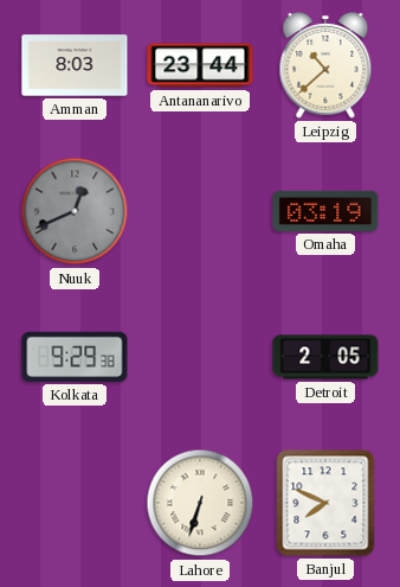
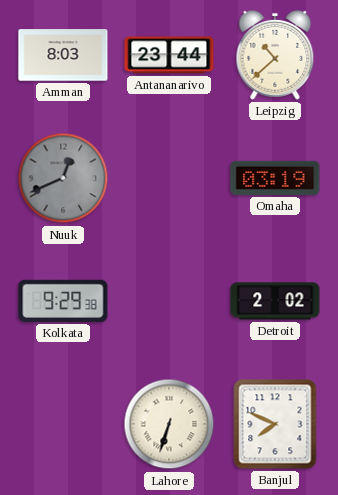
Detroit: 2:05 -> 2:02 (275, 301)
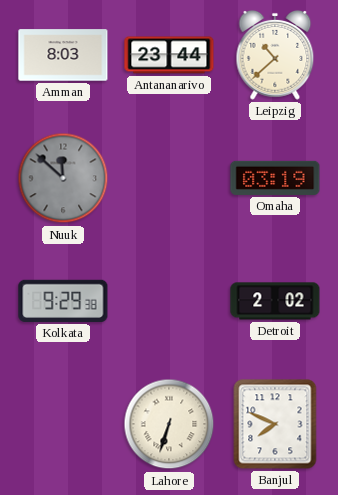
Nuuk: 12:41 -> 11:52 (63, 178)
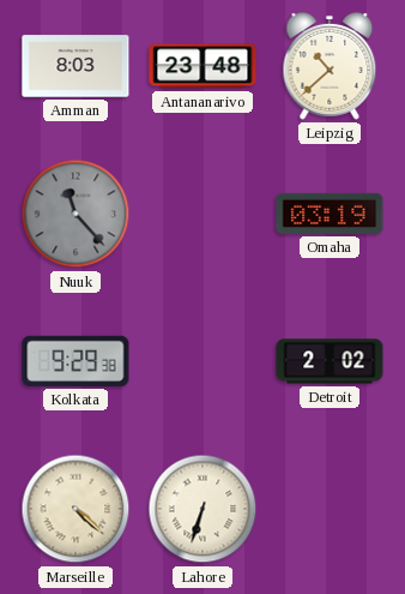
Antananarivo: 23:44 -> 23:48 (202, 66)
Nuuk: 11:52 -> 11:23 (75, 214)
Marseille: none -> 4:22 (75, 509)
Banjul: 7:49 -> none (275, 424)
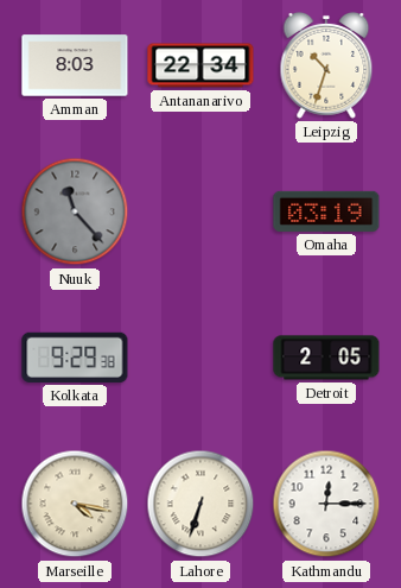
Antananarivo: 23:48 -> 22:34 (200, 65)
Leipzig: 10:38 -> 10:33 (326, 65)
Detroit: 2:02 -> 2:05 (326, 358)
Marseille: 4:22 -> 4:17 (75, 504)
Kathmandu: none -> 12:15 (326, 504)
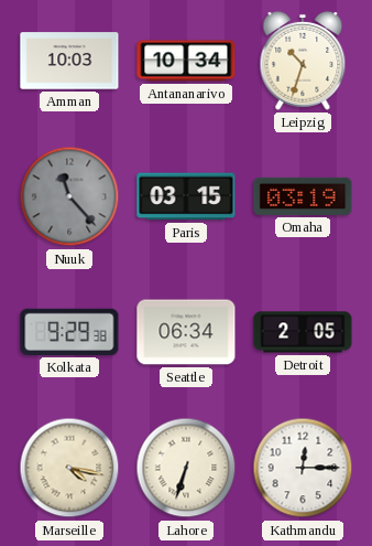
Amman: 8:03 -> 10:03 (69, 61)
Antananarivo: 22:34 -> 10:34 (186, 61)
Paris: none -> 03:15 (186, 196)
Seattle: none -> 06:34 (186, 332)
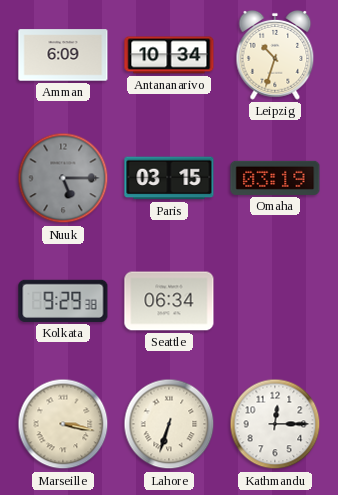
Amman: 10:03 -> 6:09 (63, 55)
Nuuk: 11:23 -> 5:15 (63, 178)
Detroit: 2:05 -> none (303, 332)
Marseille: 4:17 -> 3:17 (63, 424)
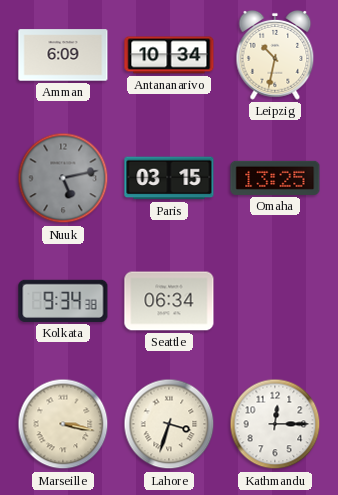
Leipzig: 10:33 -> 10:32 (275, 55)
Nuuk: 5:15 -> 5:13 (63, 178)
Omaha: 03:19 -> 13:25 (275, 178)
Kolkata: 9:29 -> 9:34 (63, 301)
Lahore: 6:33 -> 3:33 (169, 424)
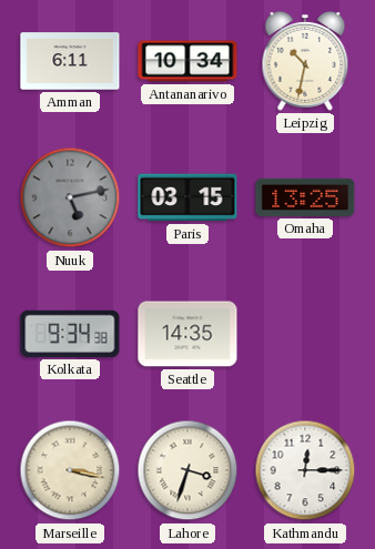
Amman: 6:09 -> 6:11 (70, 61)
Seattle: 06:34 -> 14:35 (187, 334)
